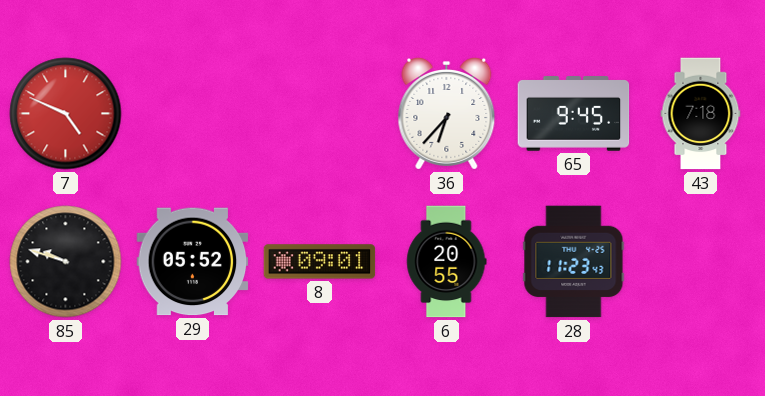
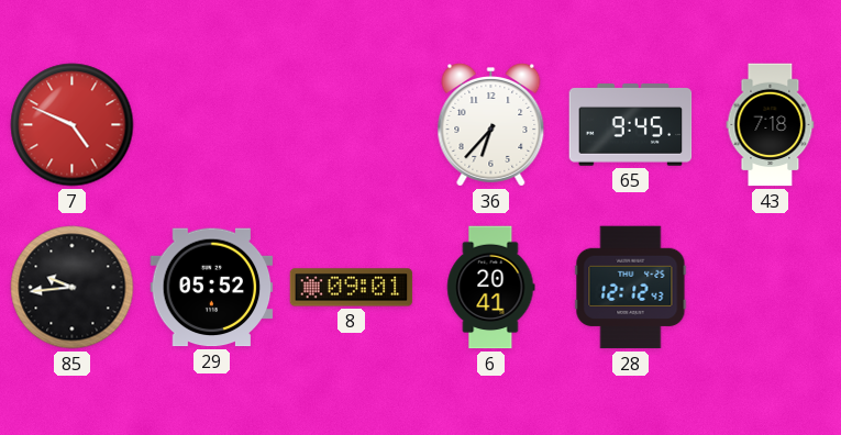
85: 9:48 -> 9:44 (73, 288)
6: 20:55 -> 20:41 (491, 288)
28: 11:23 -> 12:12 (631, 288)
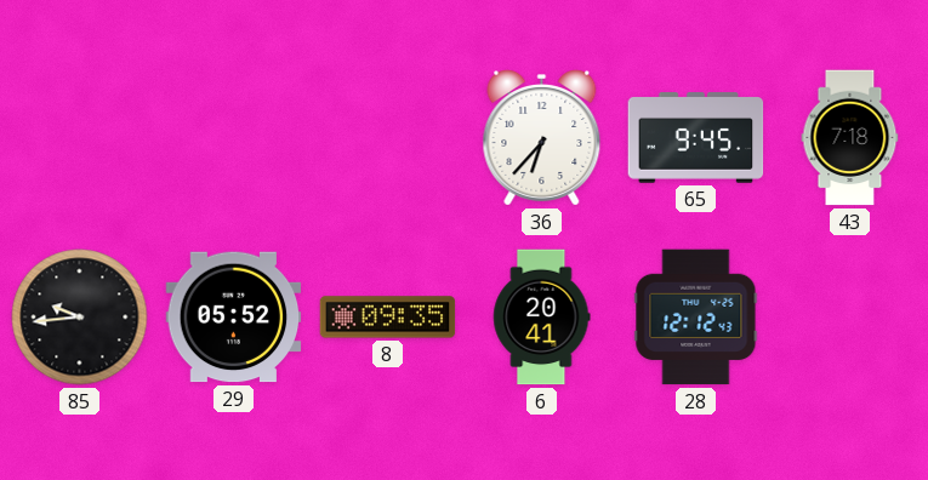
7: 4:49 -> none (73, 125)
8: 09:01 -> 09:35 (388, 318)
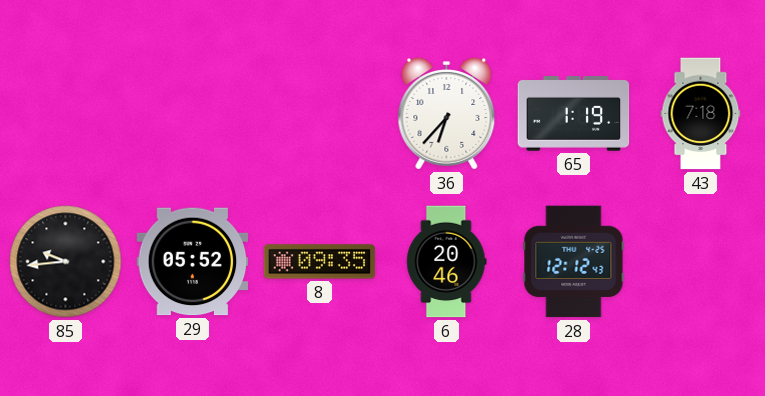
65: 9:45 -> 1:19 (574, 114)
6: 20:41 -> 20:46 (447, 262)
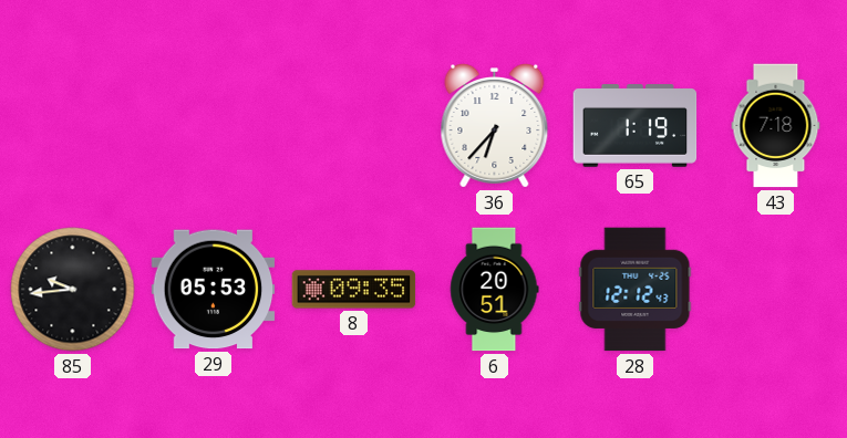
29: 05:52 -> 05:53 (214, 290)
6: 20:46 -> 20:51 (495, 290)
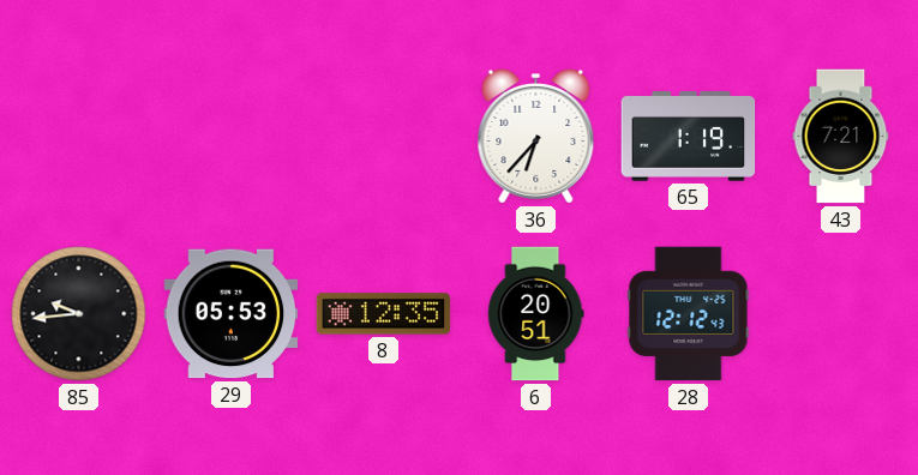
43: 7:18 -> 7:21 (841, 137)
8: 09:35 -> 12:35 (384, 314)
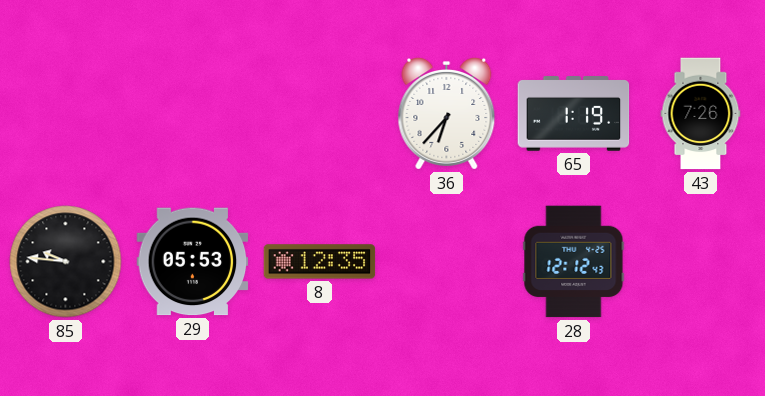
43: 7:21 -> 7:26 (701, 114)
85: 9:44 -> 9:46 (66, 262)
6: 20:51 -> none (536, 314)
